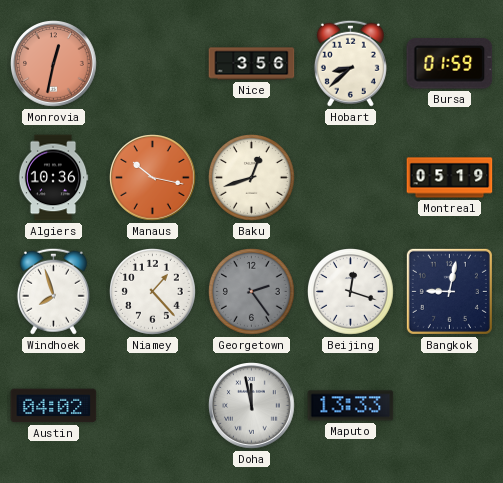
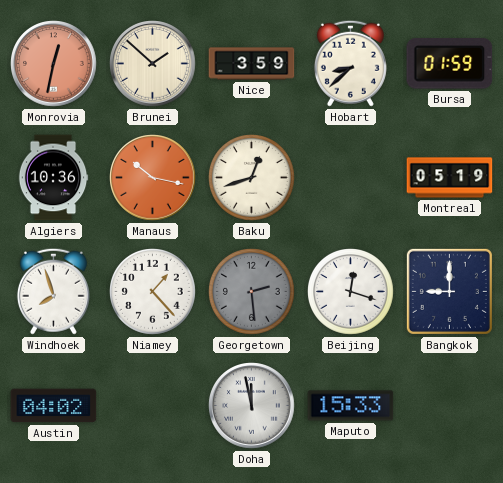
Brunei: none -> 1:52 (153, 64)
Nice: 3:56 -> 3:59 (252, 64)
Georgetown: 2:24 -> 2:29 (252, 292)
Bangkok: 9:02 -> 9:00 (449, 291)
Maputo: 13:33 -> 15:33 (351, 406)
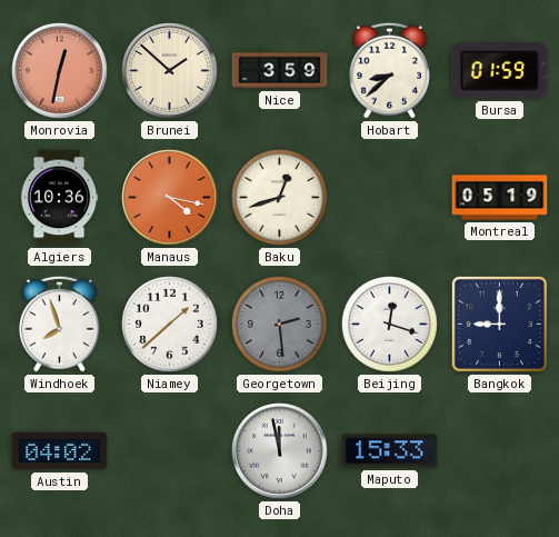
Manaus: 10:17 -> 4:17 (170, 198)
Niamey: 1:23 -> 1:38 (170, 325)
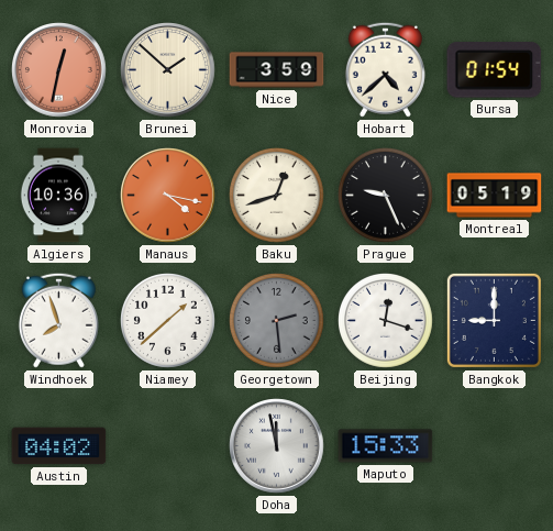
Hobart: 8:38 -> 4:38 (385, 69)
Bursa: 01:59 -> 01:54 (495, 70)
Prague: none -> 9:26 (386, 196)
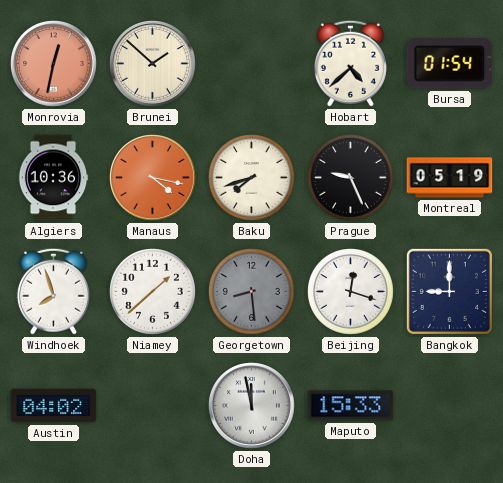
Nice: 3:59 -> none (277, 70)
Baku: 12:42 -> 7:42 (252, 178)
Georgetown: 2:29 -> 8:29 (252, 292)
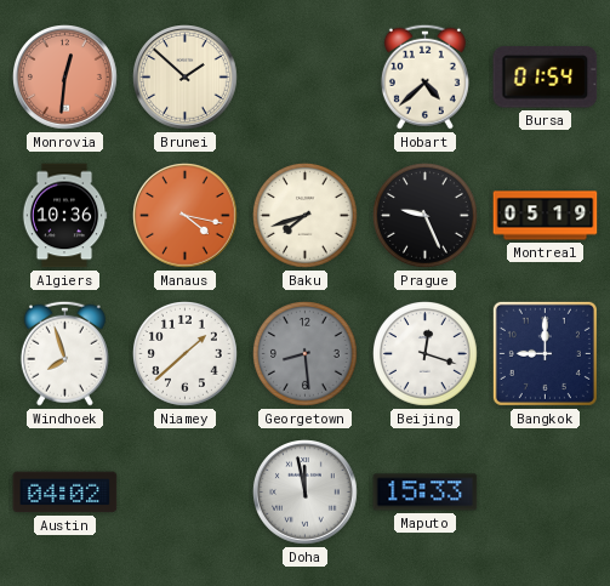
Monrovia: 12:32 -> 12:31 (65, 78)
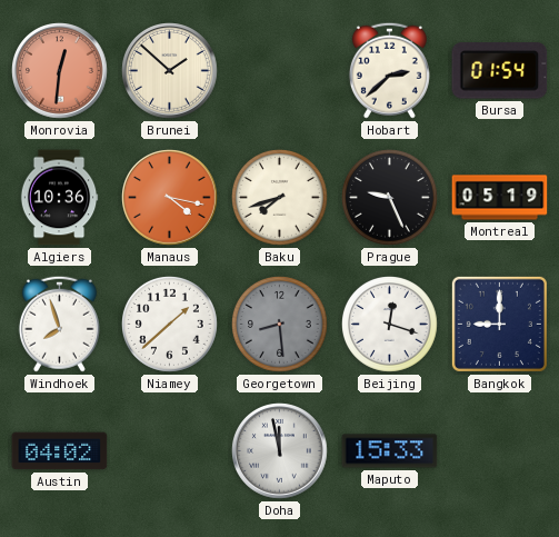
Hobart: 4:38 -> 2:38 (389, 70)
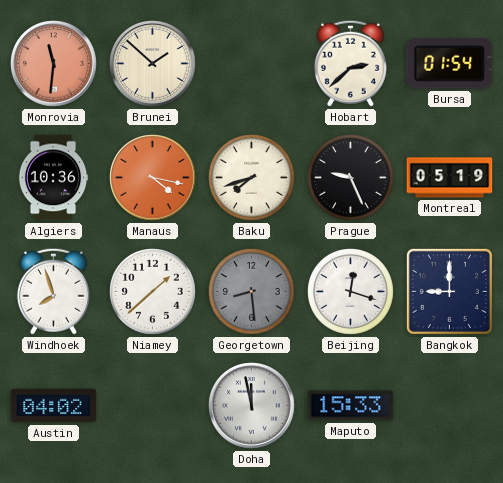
Monrovia: 12:31 -> 11:31 (54, 64)
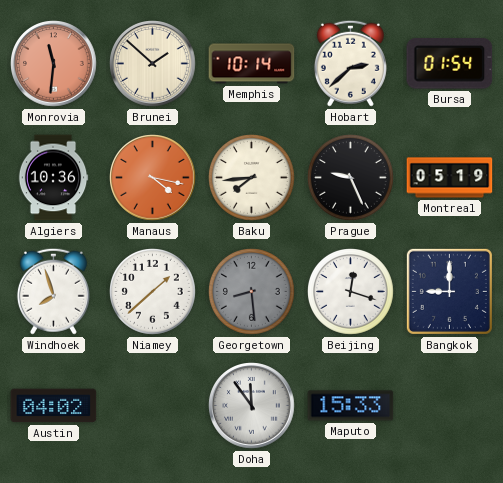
Memphis: none -> 10:14 (252, 64)
Baku: 7:42 -> 7:44 (252, 178)
Doha: 11:58 -> 11:54 (252, 406)
